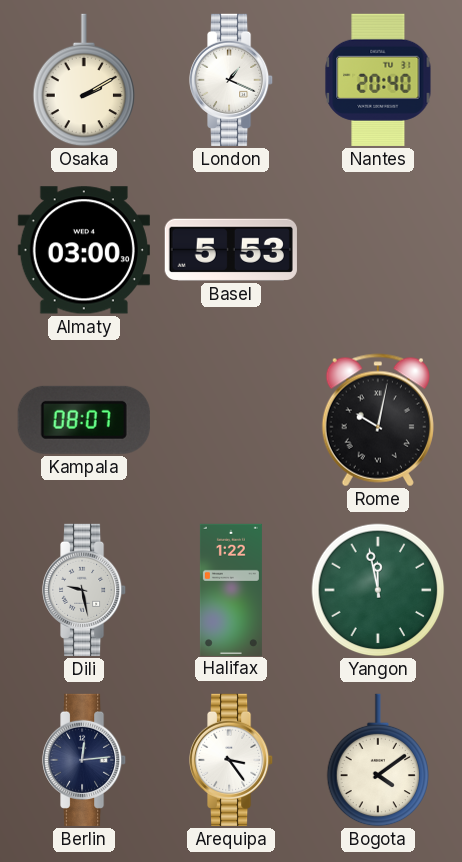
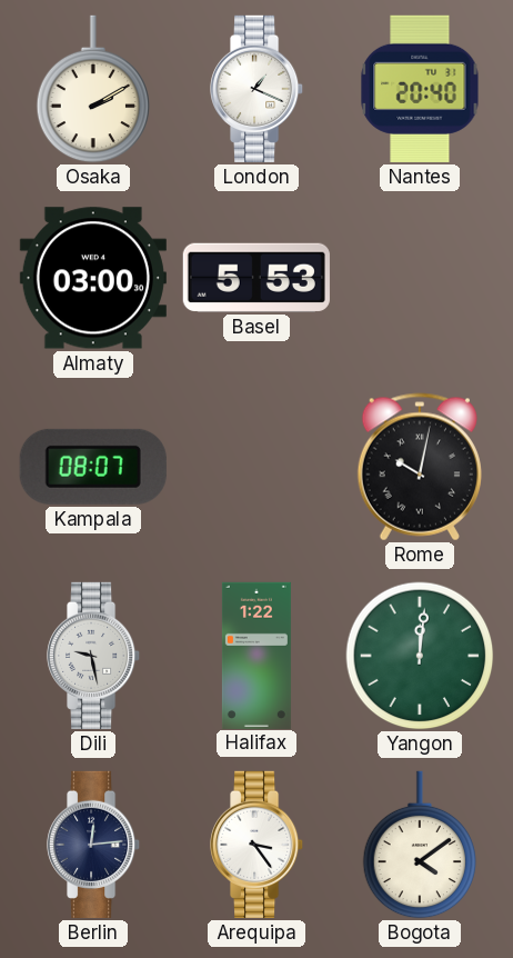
Yangon: 11:58 -> 12:01 (420, 656)
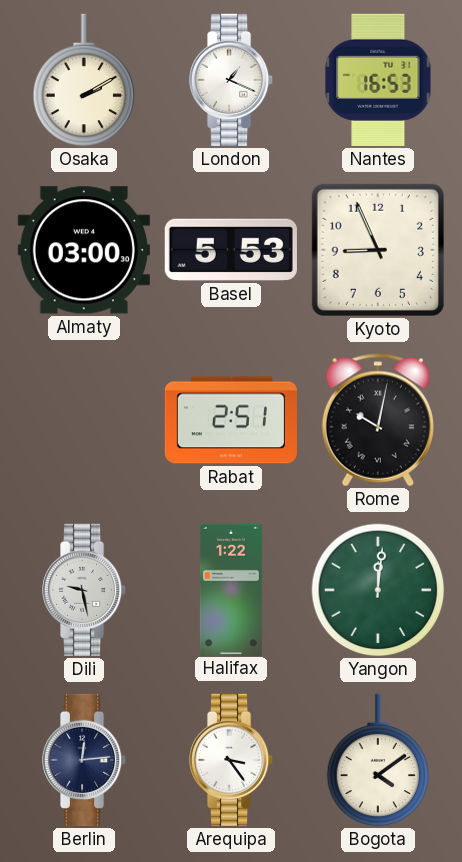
Nantes: 20:40 -> 16:53 (378, 80)
Kyoto: none -> 8:56 (378, 250)
Kampala: 08:07 -> none (93, 467)
Rabat: none -> 2:51 (230, 420)
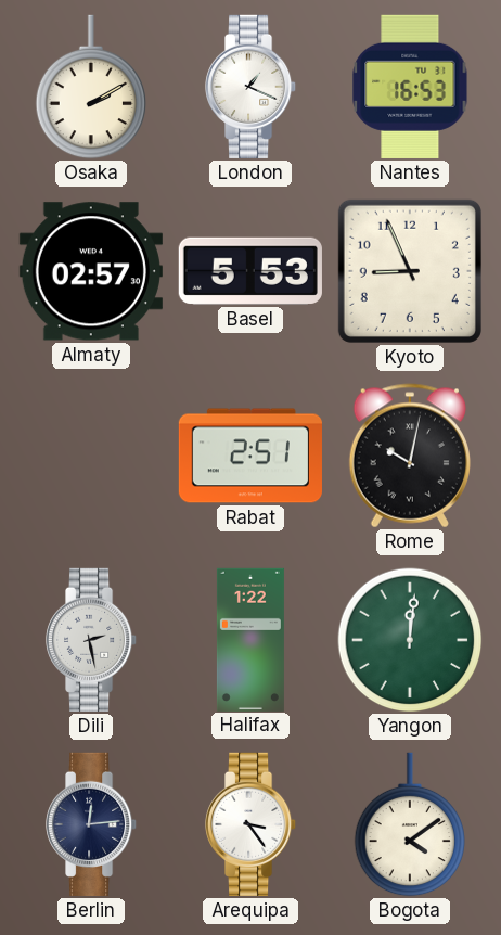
Almaty: 03:00 -> 02:57 (91, 271)
Dili: 9:28 -> 2:28 (92, 640)
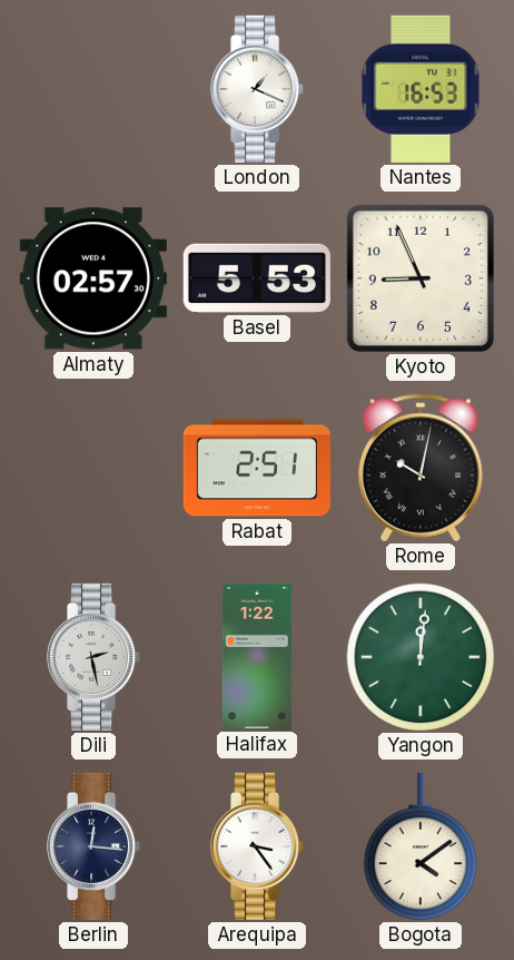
Osaka: 2:10 -> none (91, 87)
Berlin: 12:14 -> 12:16 (95, 846)
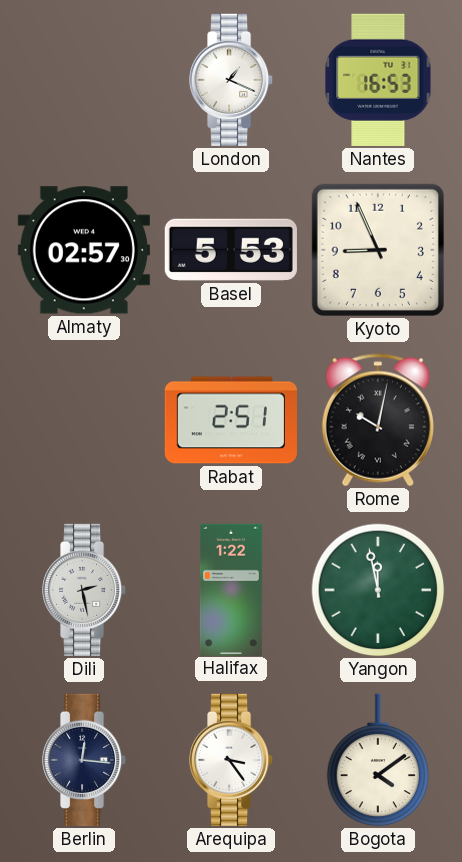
Yangon: 12:01 -> 11:58 (378, 590)
